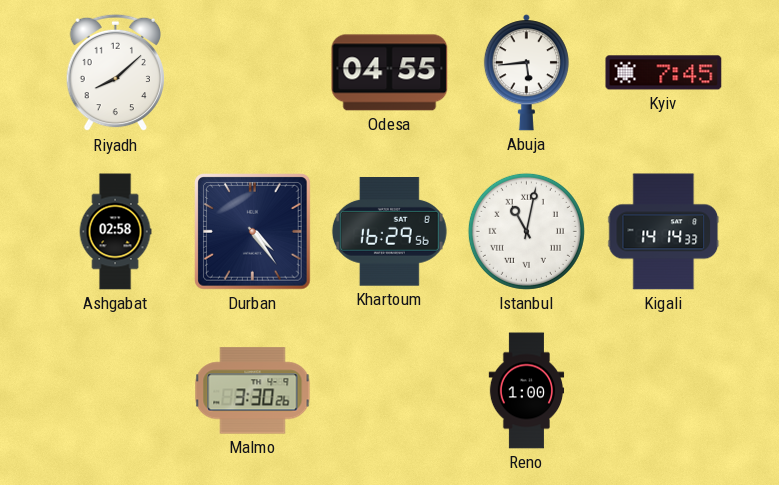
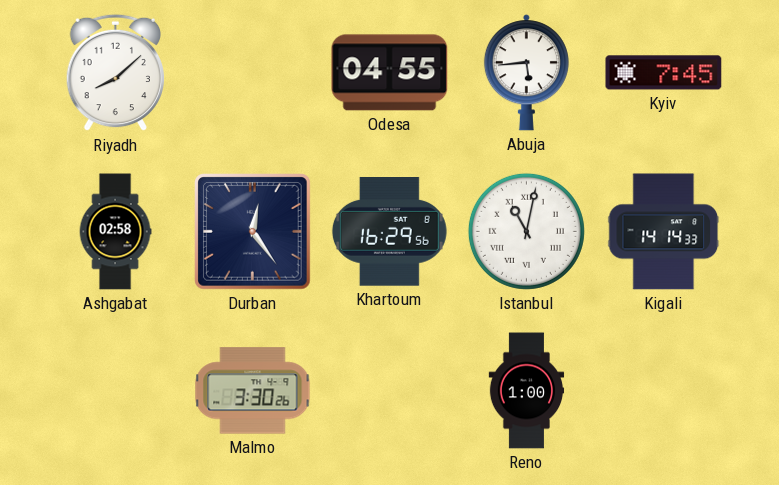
Durban: 4:24 -> 12:24 (253, 232)
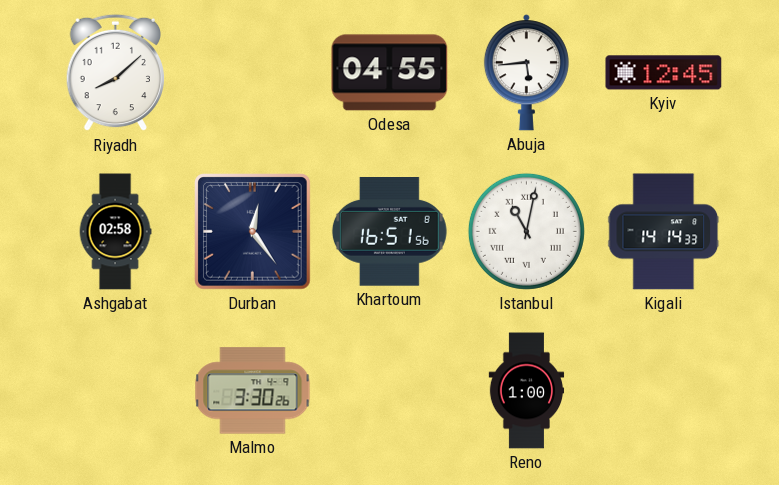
Kyiv: 7:45 -> 12:45 (664, 73)
Khartoum: 16:29 -> 16:51 (389, 232)
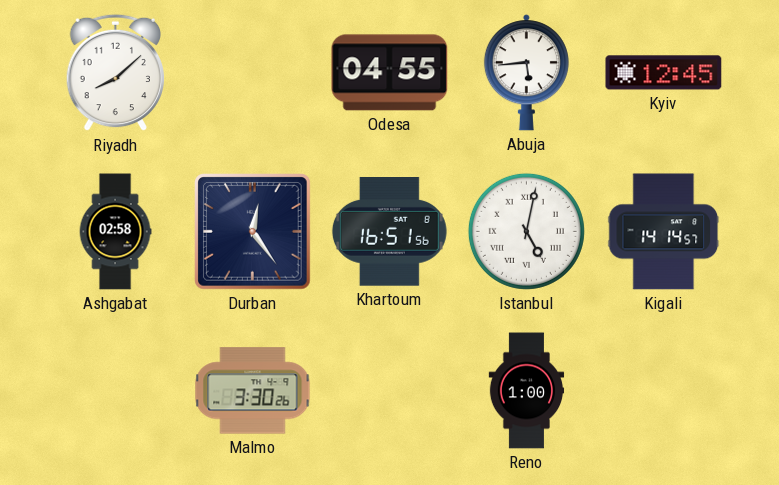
Istanbul: 11:02 -> 5:02 (526, 231)
Kigali: 14:14:33 -> 14:14:57 (664, 232)
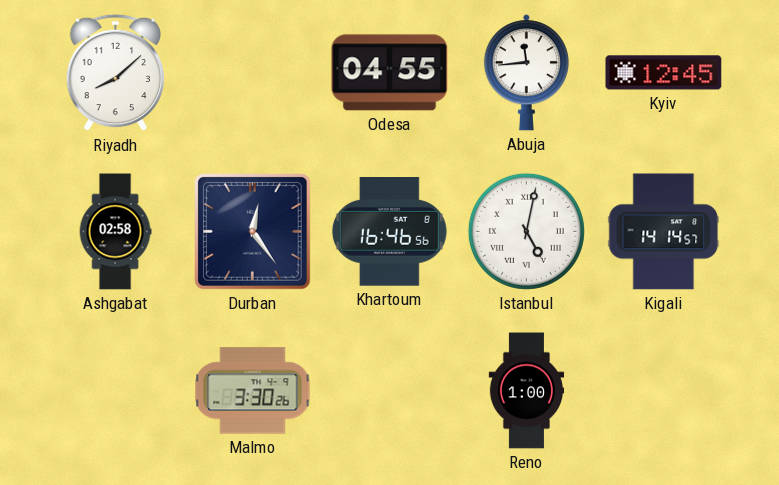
Abuja: 5:44 -> 11:44 (526, 73)
Khartoum: 16:51 -> 16:46 (389, 232)
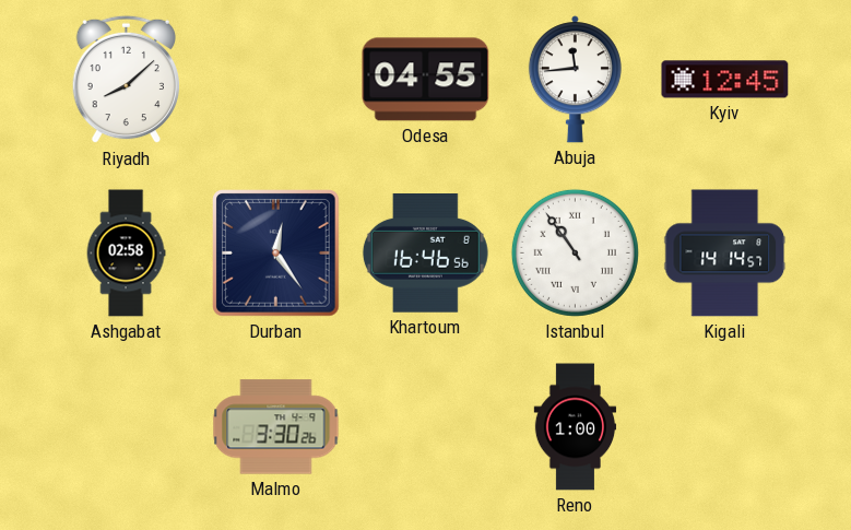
Istanbul: 5:02 -> 10:54 (575, 252)
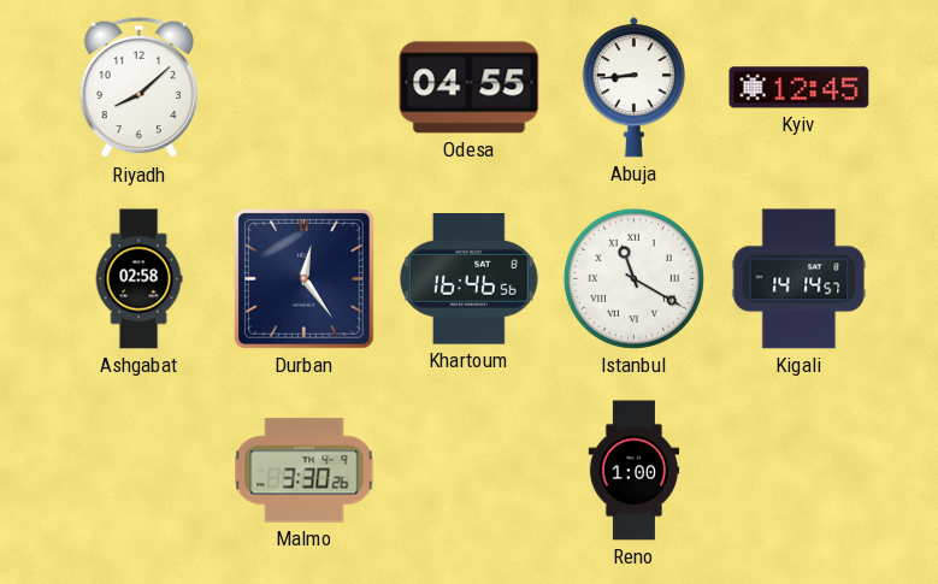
Abuja: 11:44 -> 8:44 (633, 88)
Istanbul: 10:54 -> 11:20 (633, 278)
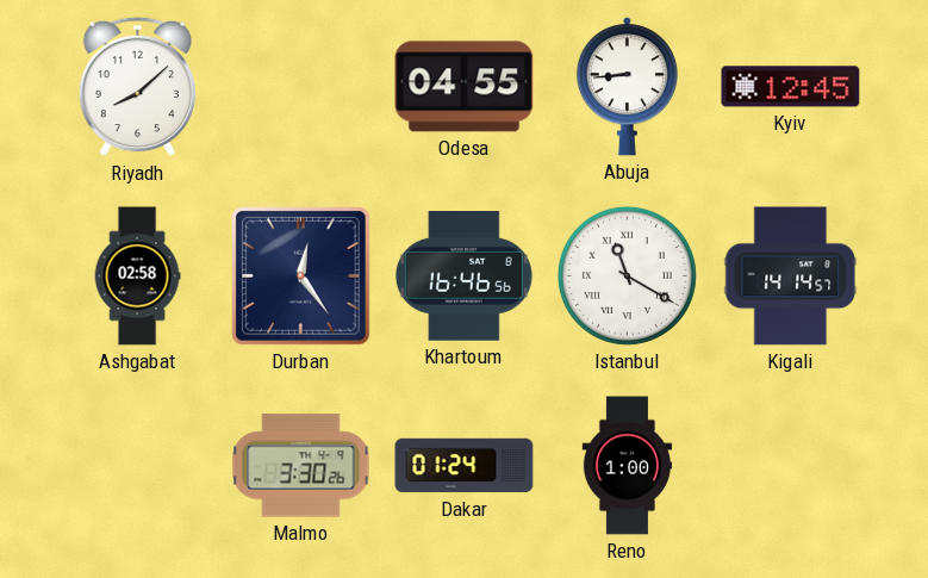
Dakar: none -> 01:24 (465, 466)
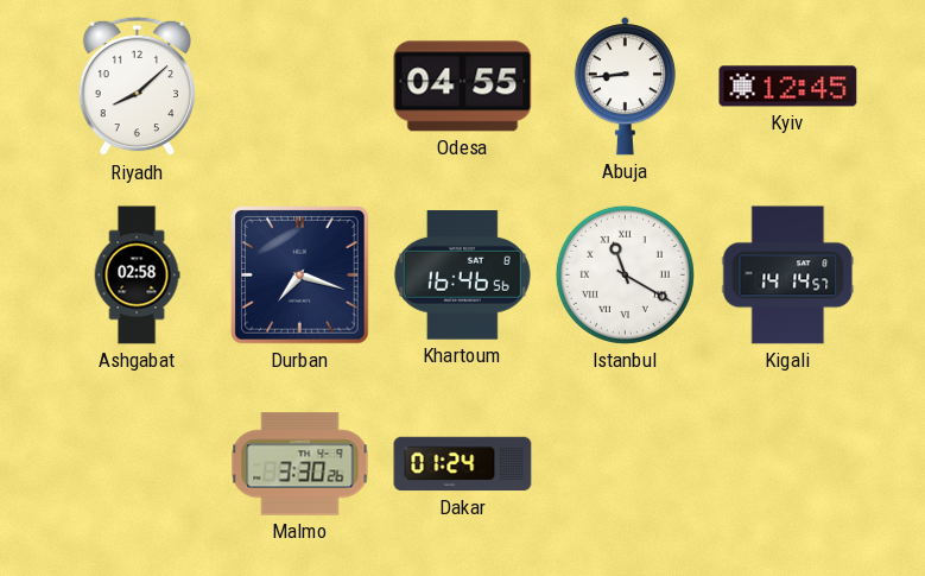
Durban: 12:24 -> 7:18 (300, 276)
Reno: 1:00 -> none (628, 466)
